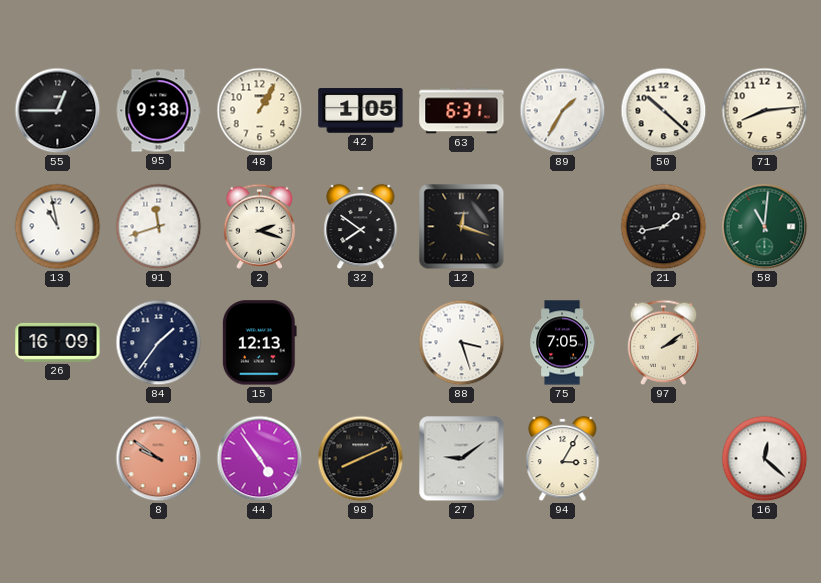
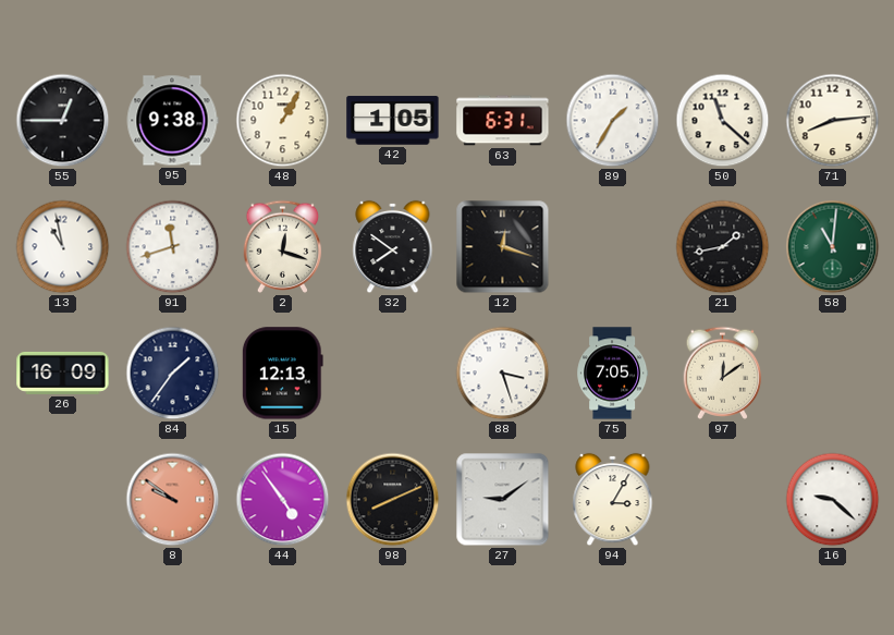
50: 10:22 -> 11:22 (723, 121)
2: 2:18 -> 12:18 (283, 246)
97: 2:09 -> 12:09 (723, 373)
16: 12:22 -> 9:22 (833, 500)
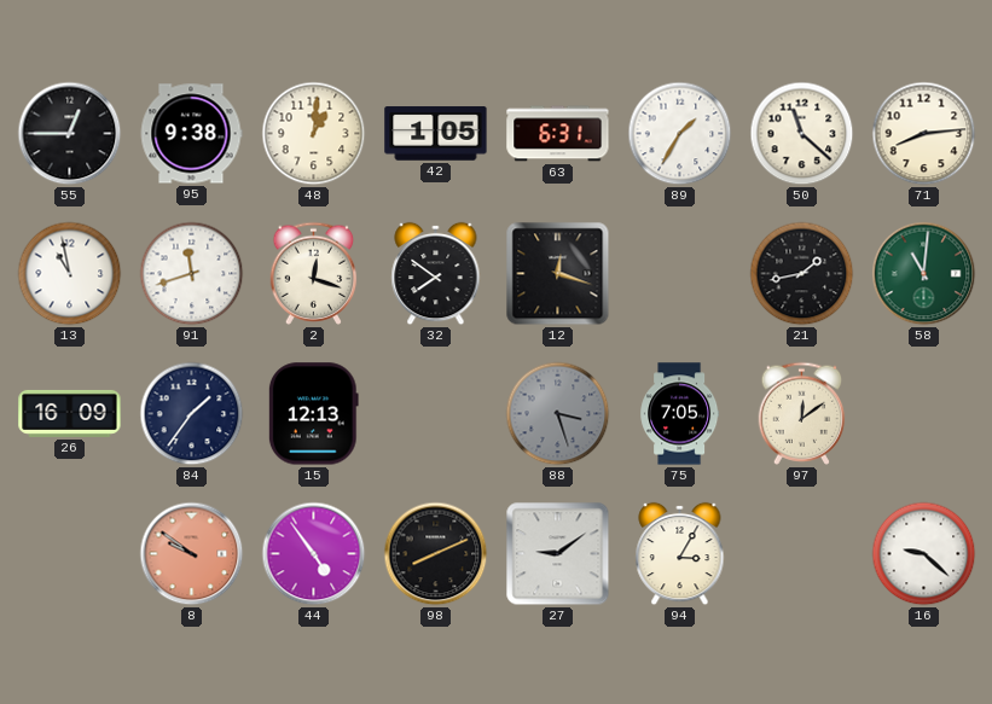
48: 1:05 -> 1:01 (314, 134)
88 dial: white -> grey (558, 414)
